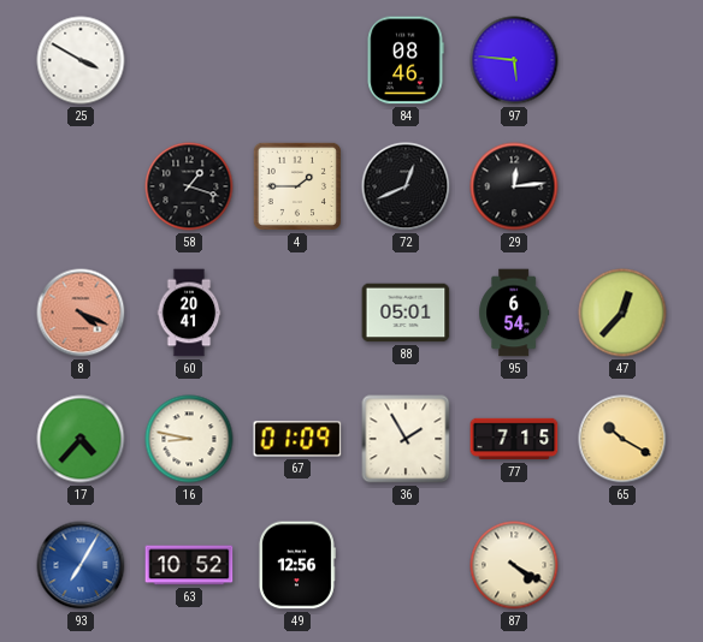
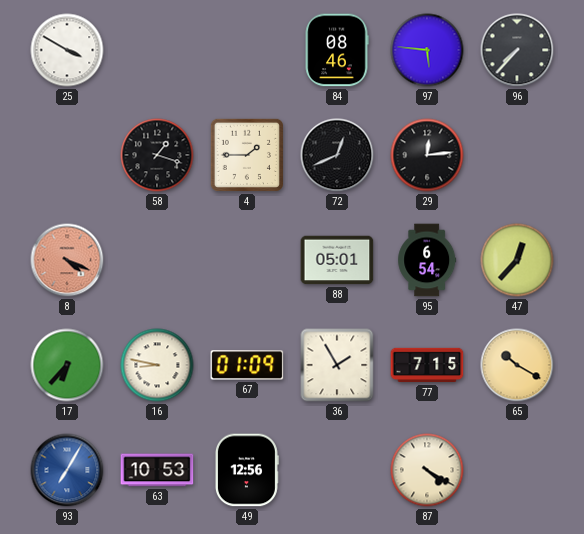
96: none -> 7:37 (517, 50)
60: 20:41 -> none (189, 313)
17: 4:37 -> 6:37 (67, 365)
63: 10:52 -> 10:53 (157, 470)
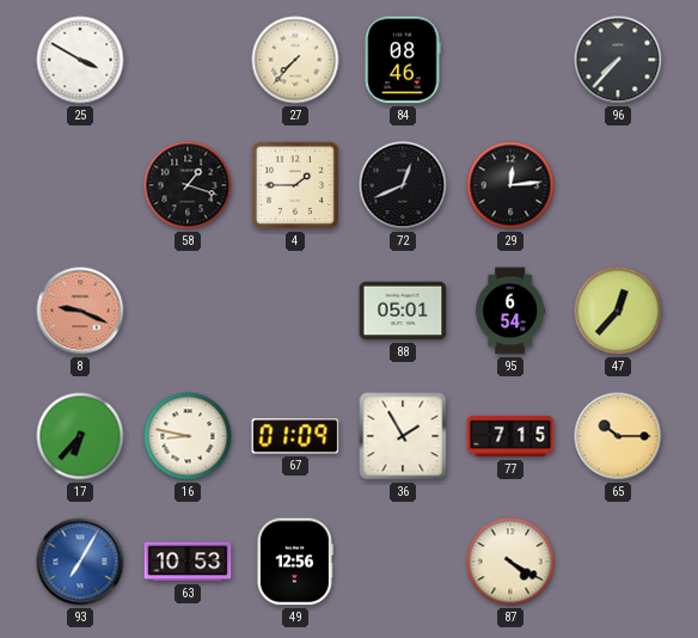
27: none -> 7:37 (295, 60)
97: 5:46 -> none (427, 50)
8: 4:19 -> 9:19 (80, 311)
65: 10:20 -> 10:15 (618, 436)
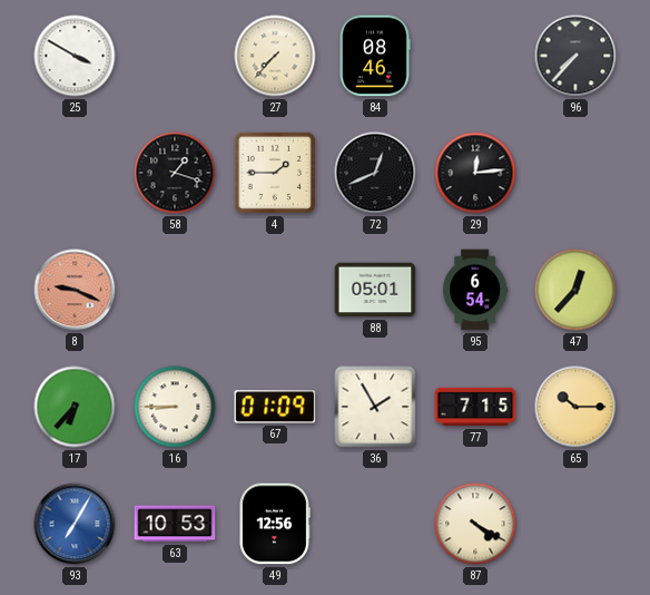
16: 8:47 -> 8:45 (175, 407)
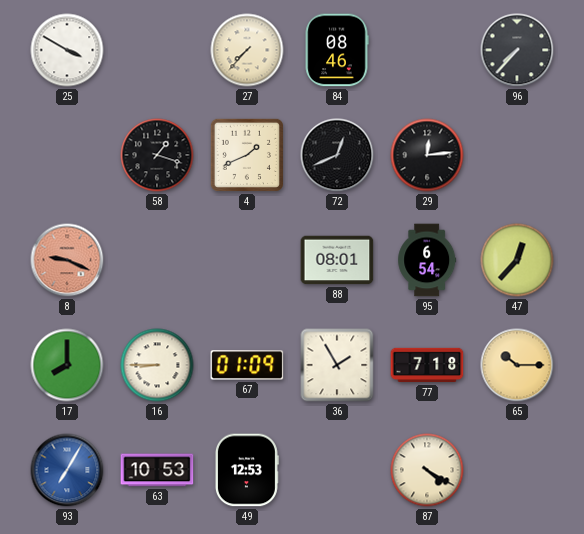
4: 1:45 -> 1:41 (247, 155)
88: 05:01 -> 08:01 (337, 260)
17: 6:37 -> 8:00 (67, 365)
77: 7:15 -> 7:18 (427, 365)
49: 12:56 -> 12:53 (247, 470)
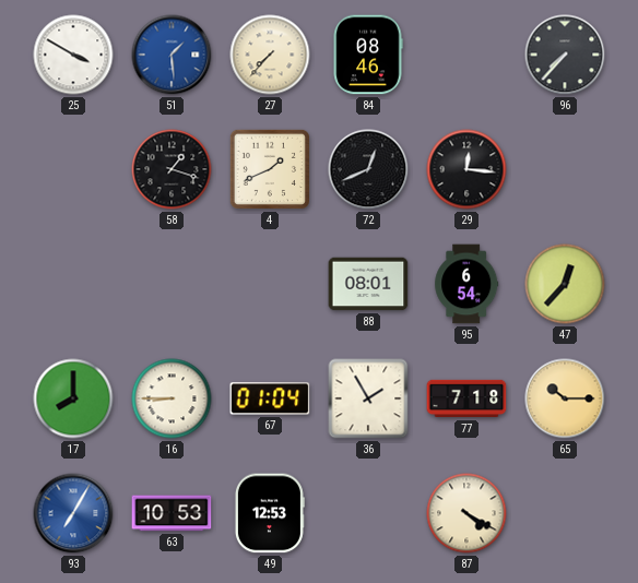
51: none -> 1:29 (172, 55)
29: 12:14 -> 12:16 (466, 169)
8: 9:19 -> none (67, 260)
67: 01:09 -> 01:04 (270, 398)
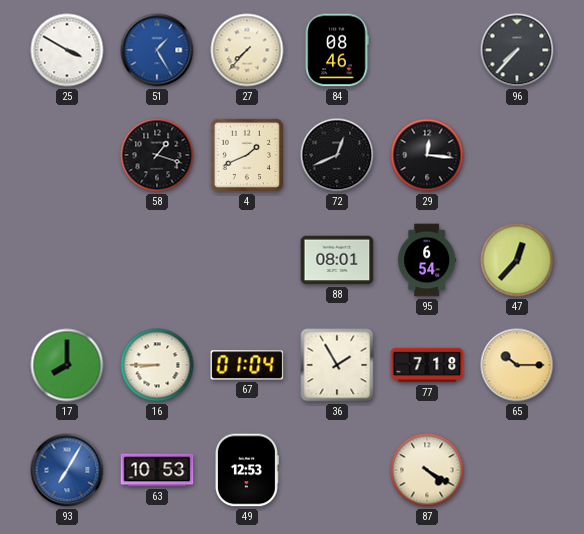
51: 1:29 -> 1:25 (157, 50)
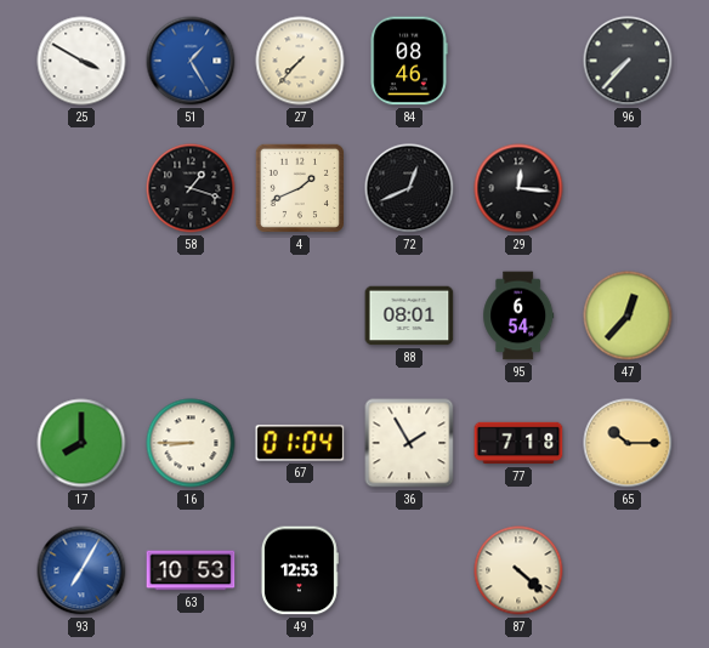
87: 4:20 -> 4:22 (518, 570)
